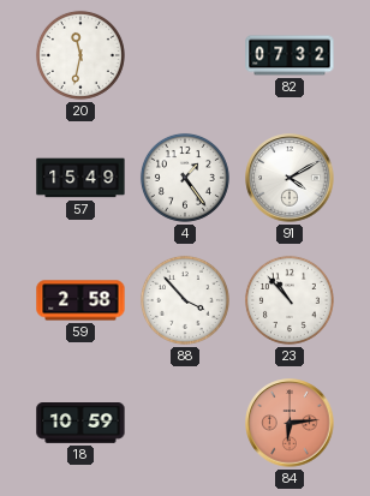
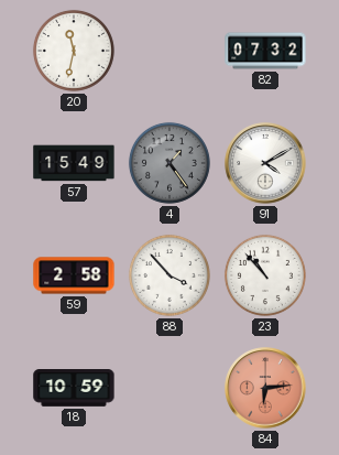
4 dial: white -> grey (169, 163)
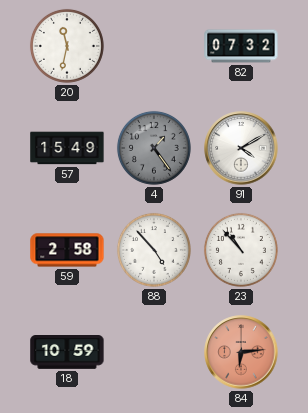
88: 3:53 -> 4:53 (154, 250)
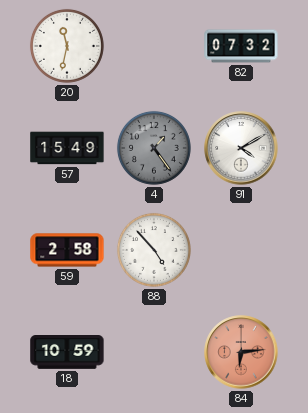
23: 10:53 -> none (241, 250)
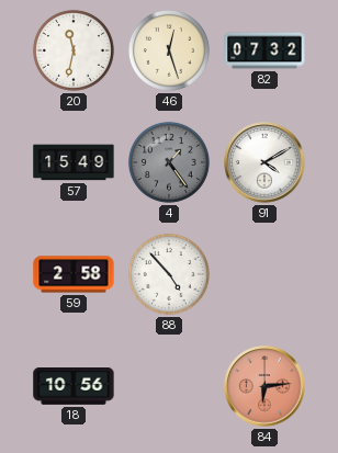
46: none -> 12:27 (169, 50)
18: 10:59 -> 10:56 (74, 387)
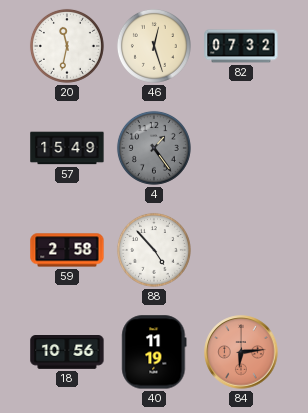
91: 4:10 -> none (264, 162)
40: none -> 11:19 (154, 352)
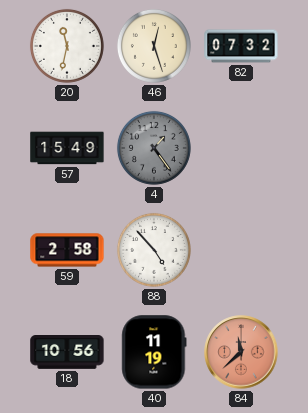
84: 6:14 -> 11:38 (241, 352)
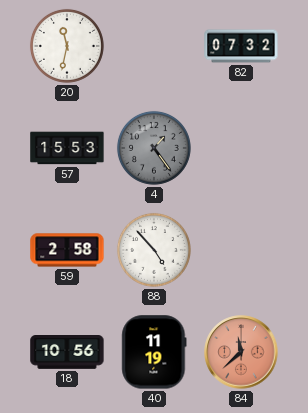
46: 12:27 -> none (154, 46)
57: 15:49 -> 15:53 (67, 148)
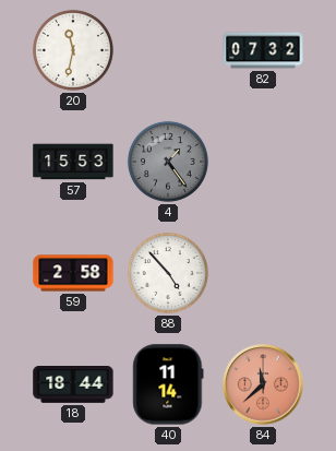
18: 10:56 -> 18:44 (73, 385)
40: 11:19 -> 11:14 (168, 384)
